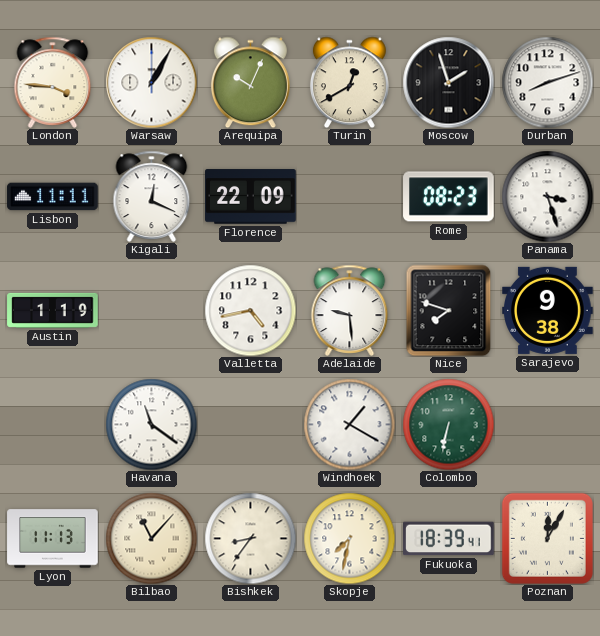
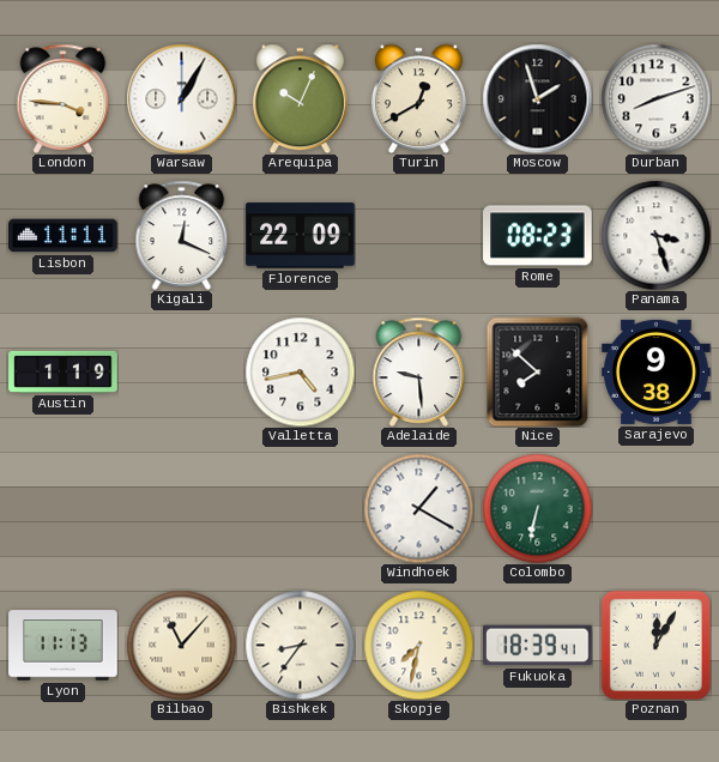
Nice: 7:48 -> 7:52 (538, 371)
Havana: 11:21 -> none (151, 424)
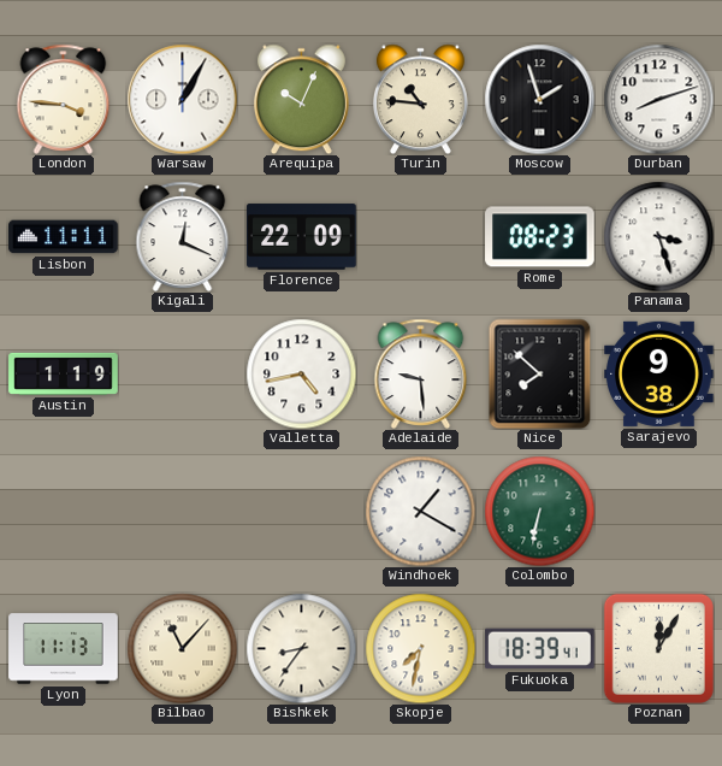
Turin: 12:40 -> 10:46 (420, 99)
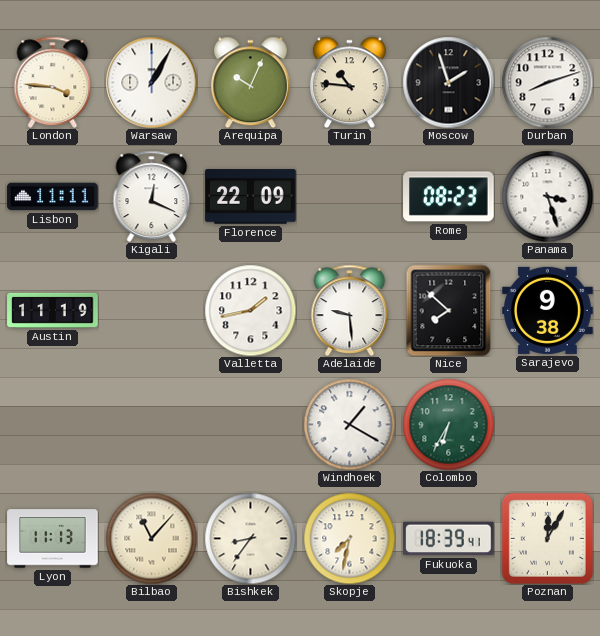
Austin: 1:19 -> 11:19 (53, 310)
Valletta: 4:43 -> 1:43 (250, 310)
Colombo: 6:32 -> 6:35 (448, 424)
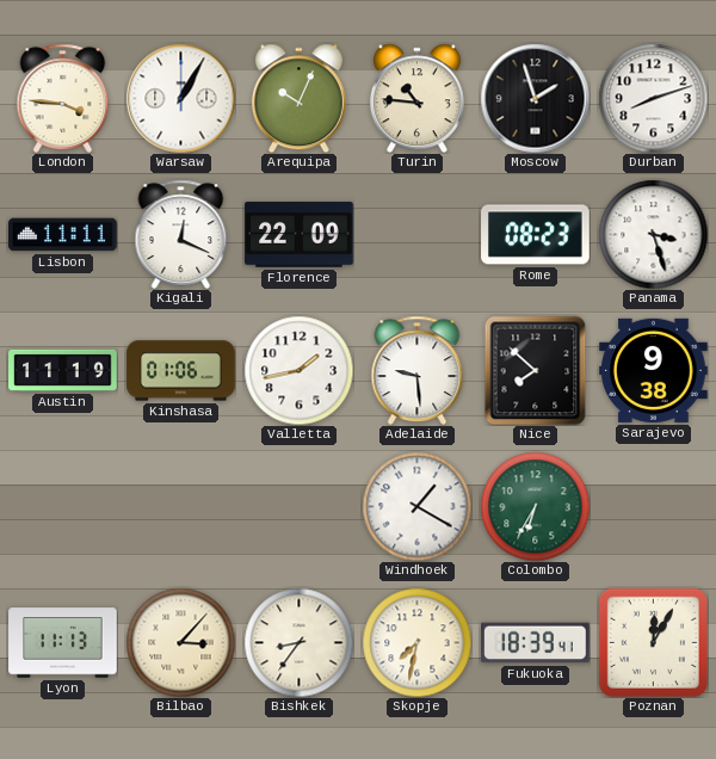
Kinshasa: none -> 01:06 (181, 371)
Bilbao: 11:07 -> 3:07 (180, 642)
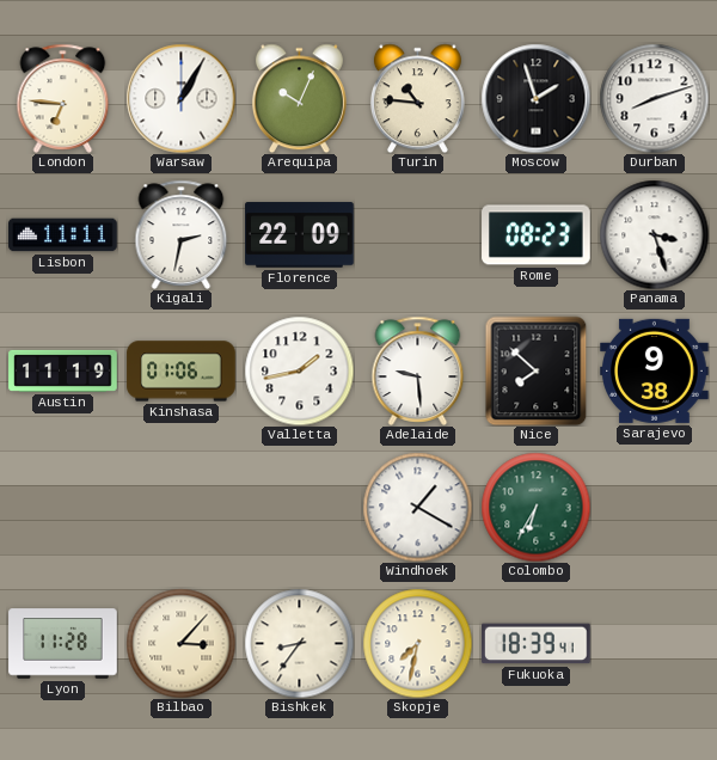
London: 3:46 -> 6:46 (63, 98)
Kigali: 12:19 -> 2:32 (182, 234)
Lyon: 11:13 -> 11:28 (63, 644)
Poznan: 12:05 -> none (653, 642)
